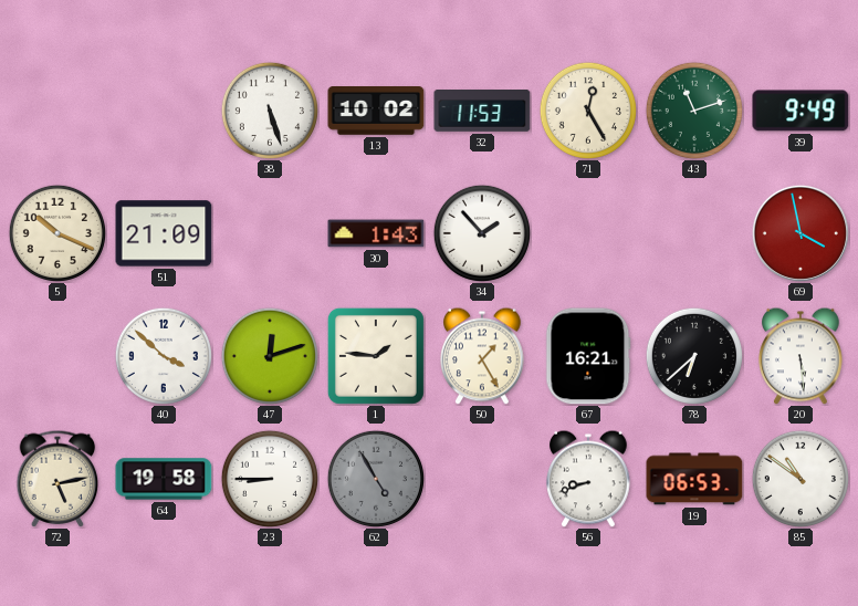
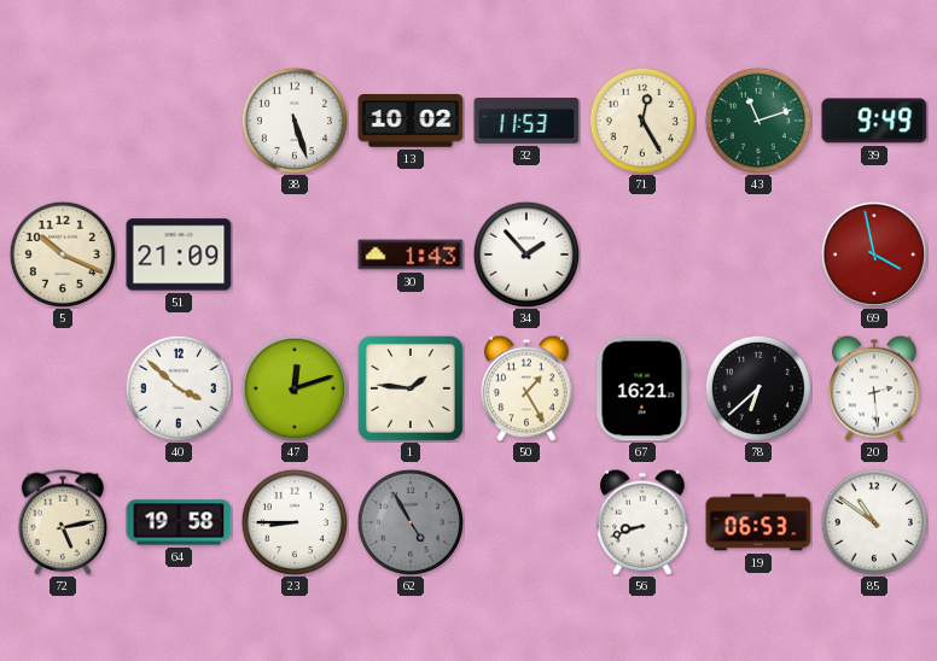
20: 5:29 -> 2:29 (874, 388)
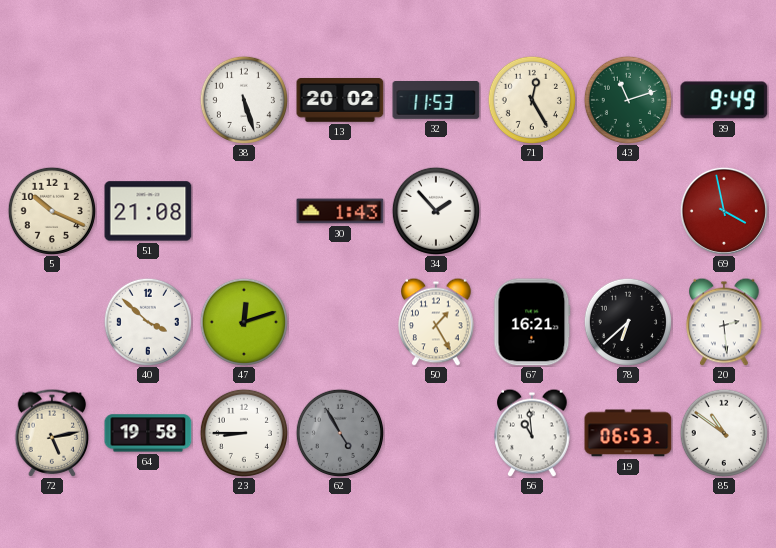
13: 10:02 -> 20:02 (340, 101)
51: 21:09 -> 21:08 (148, 211)
1: 1:46 -> none (411, 388)
56: 8:42 -> 10:59 (532, 433)
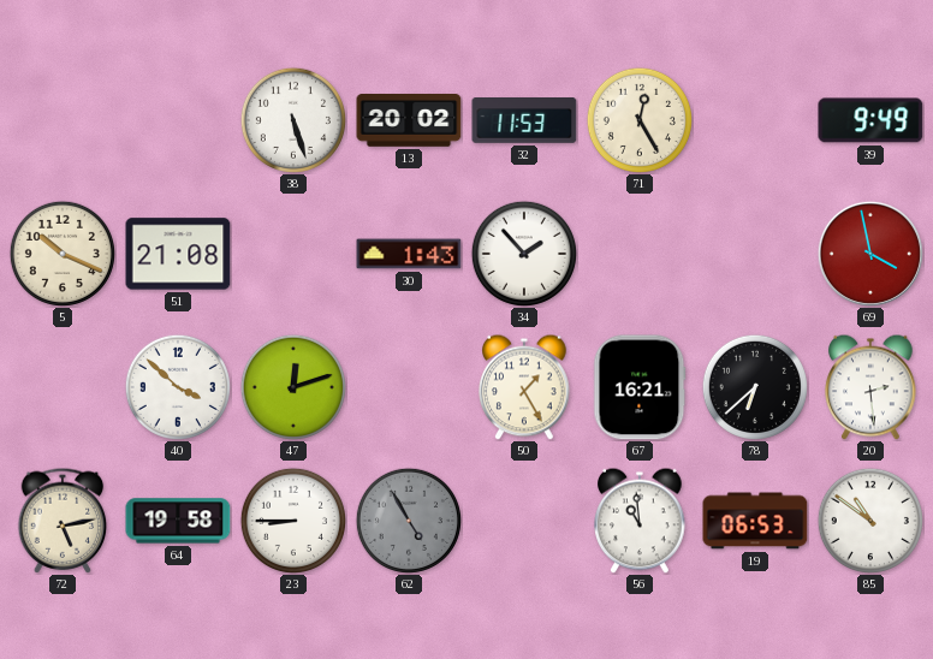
43: 11:12 -> none (628, 100)
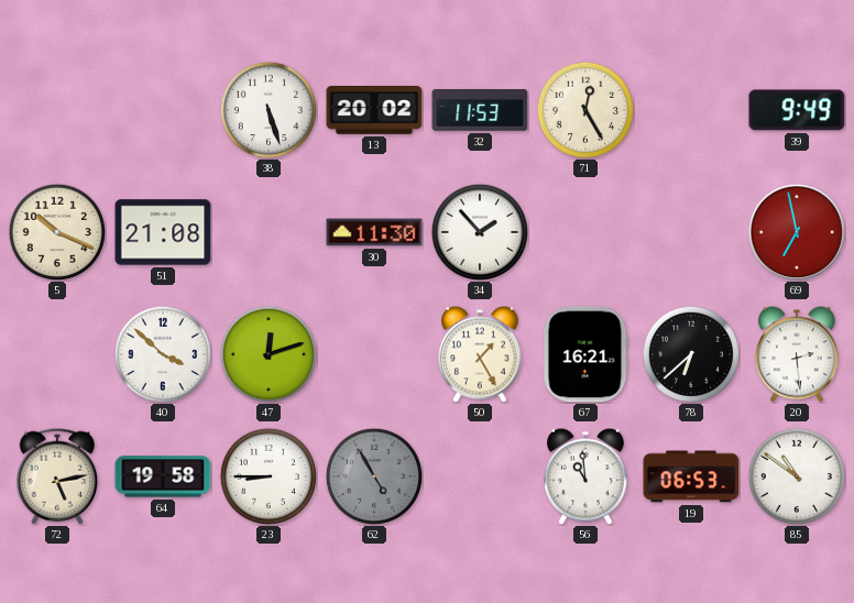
30: 1:43 -> 11:30 (374, 232)
69: 3:58 -> 6:58 (797, 232)
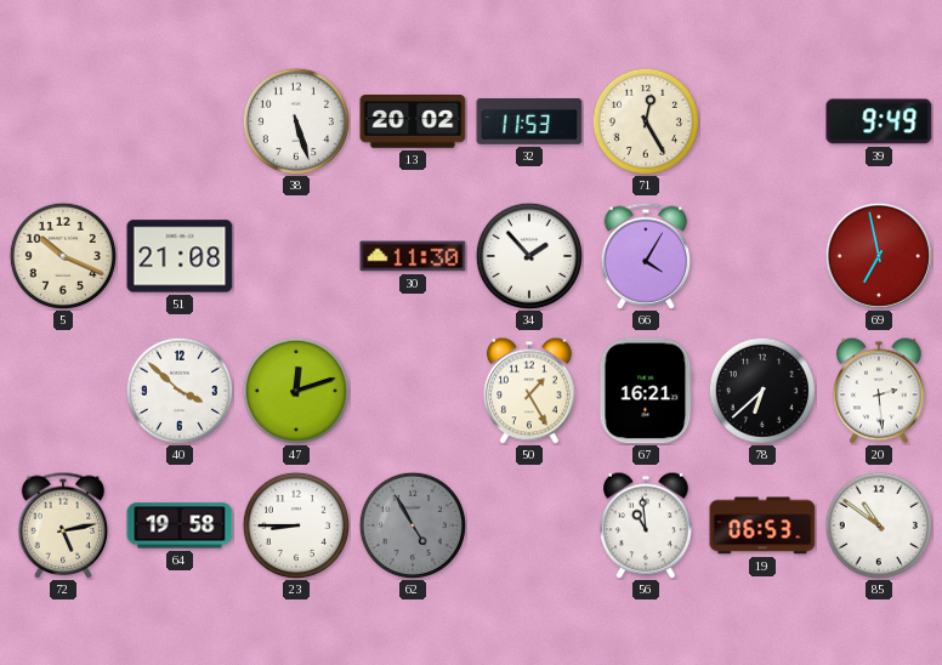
66: none -> 4:05 (646, 256)
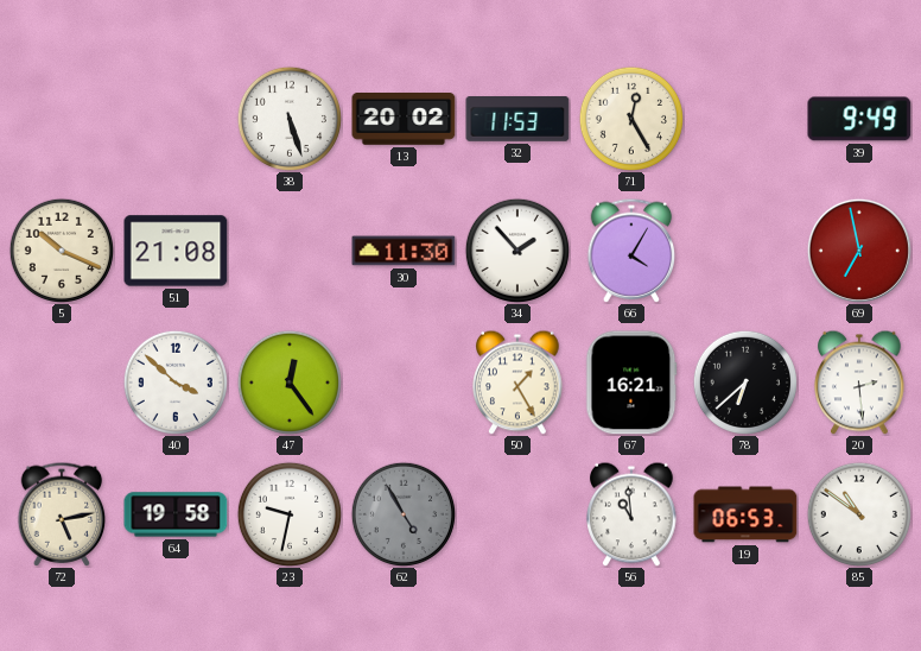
47: 12:12 -> 12:24 (290, 383)
23: 8:45 -> 9:32 (290, 514)
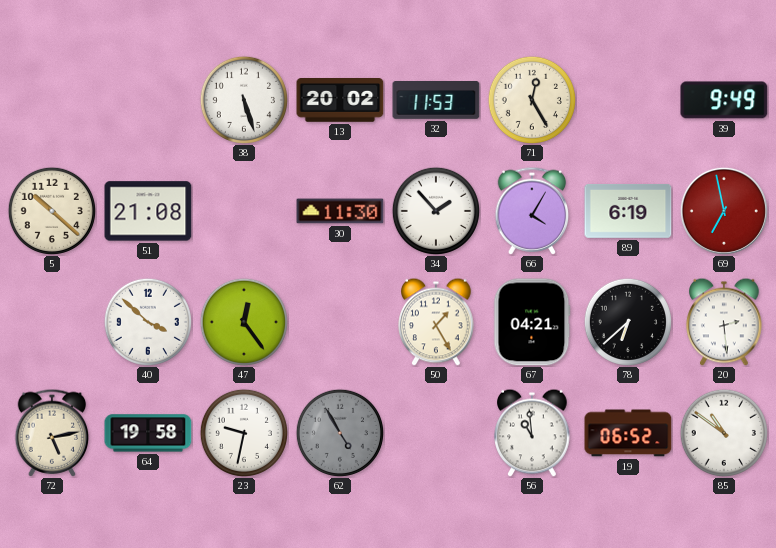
5: 10:19 -> 10:22 (52, 211)
89: none -> 6:19 (628, 211)
67: 16:21 -> 04:21 (532, 322)
19: 06:53 -> 06:52 (628, 433)
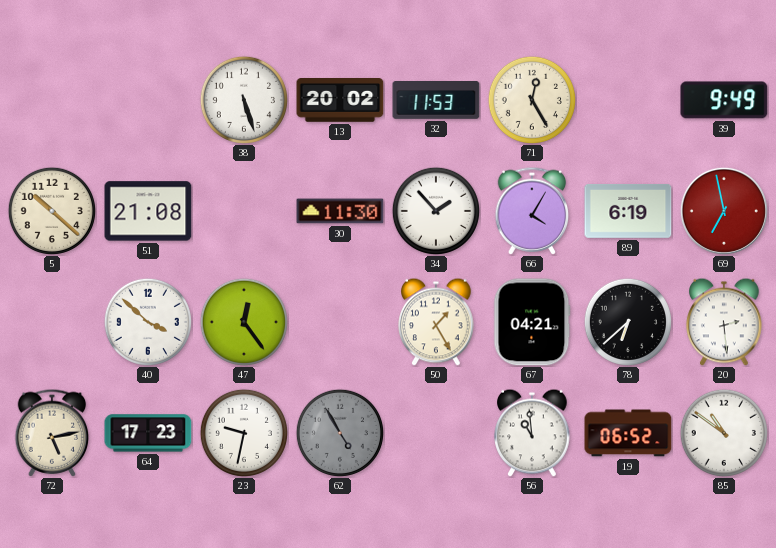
64: 19:58 -> 17:23 (148, 433)
